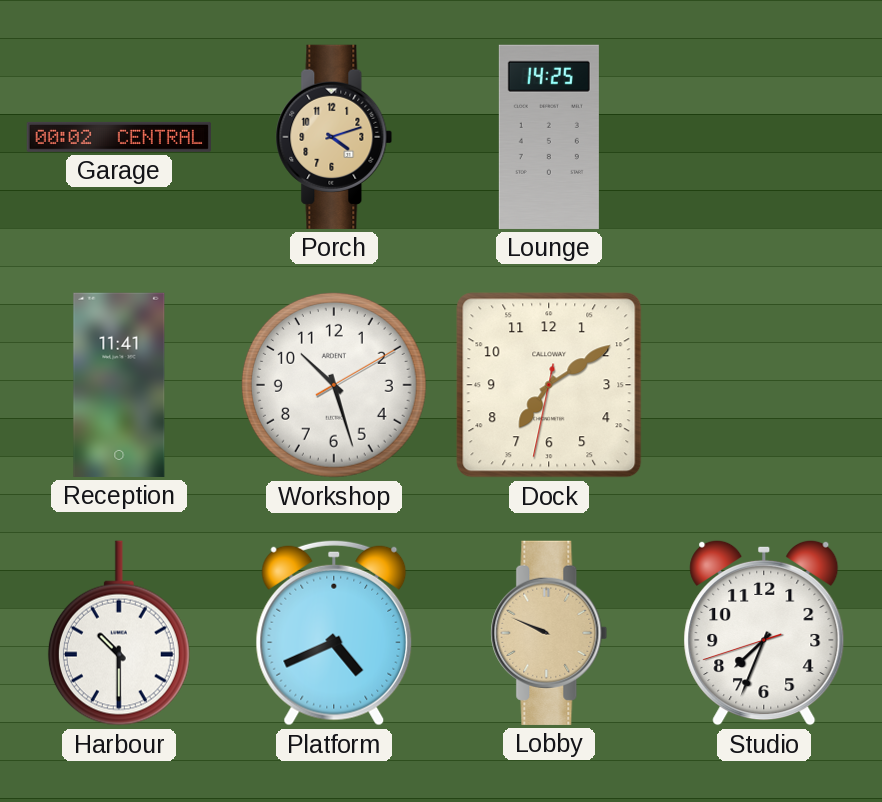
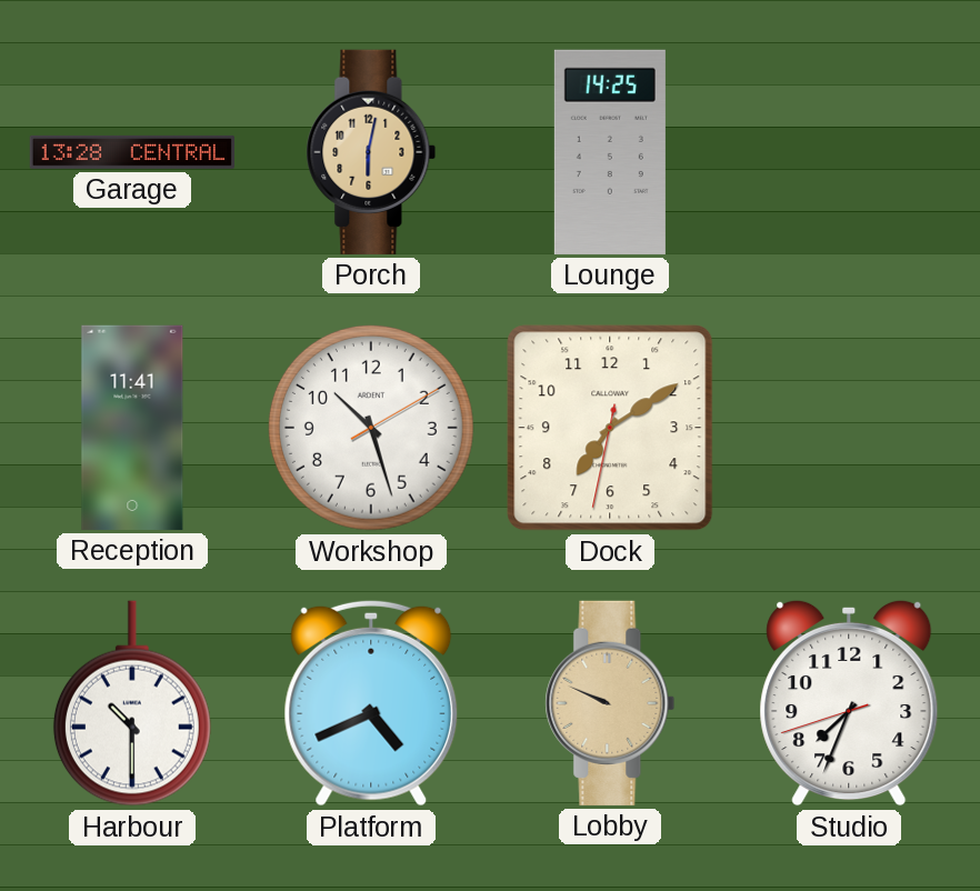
Garage: 00:02 -> 13:28 (132, 152)
Porch: 4:12 -> 6:02 (371, 152)
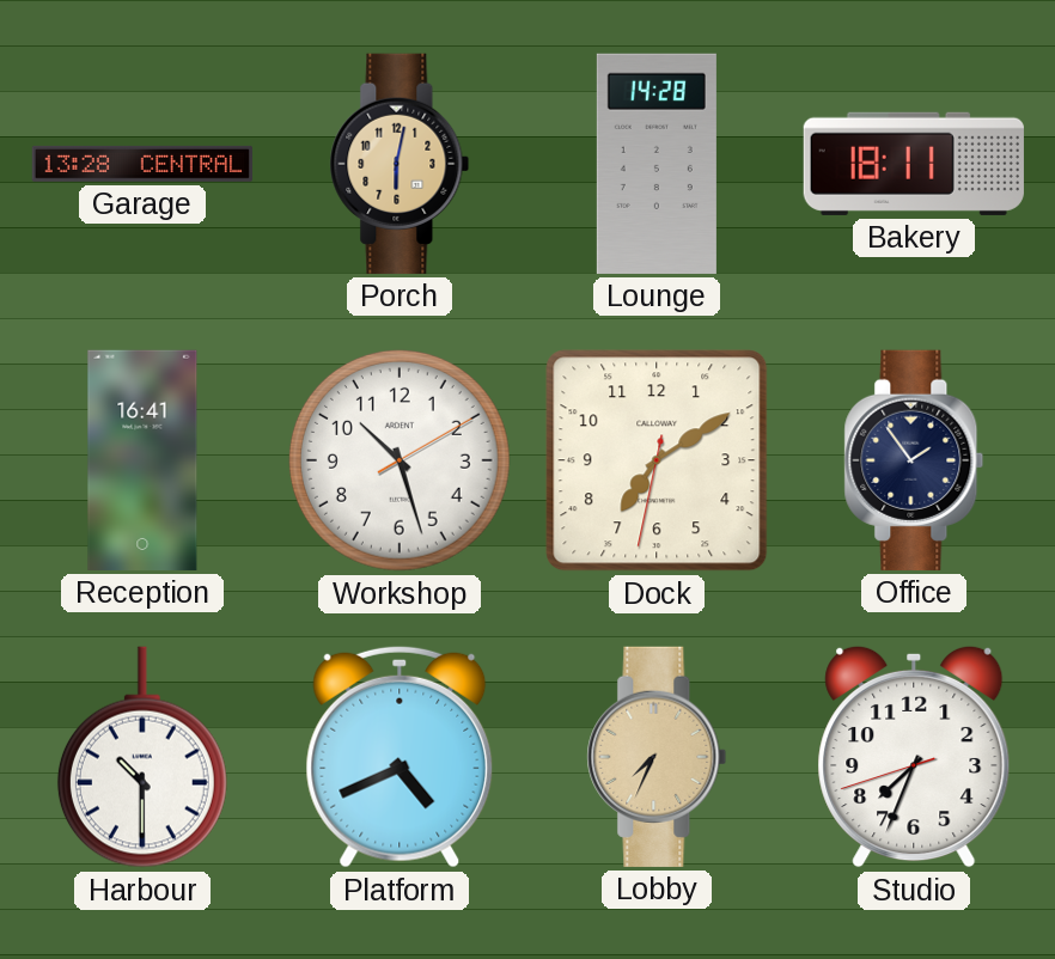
Lounge: 14:25 -> 14:28 (657, 164)
Bakery: none -> 18:11 (914, 164)
Reception: 11:41 -> 16:41 (142, 460)
Office: none -> 1:54 (914, 460)
Lobby: 9:49 -> 7:34 (657, 757)
